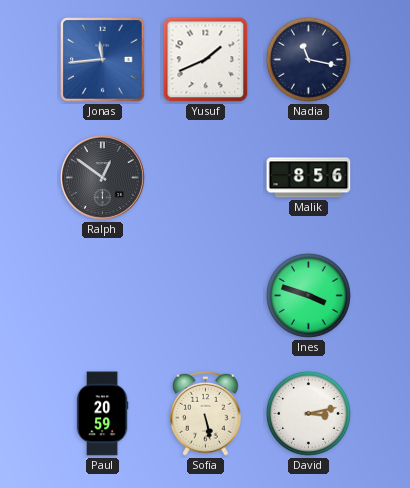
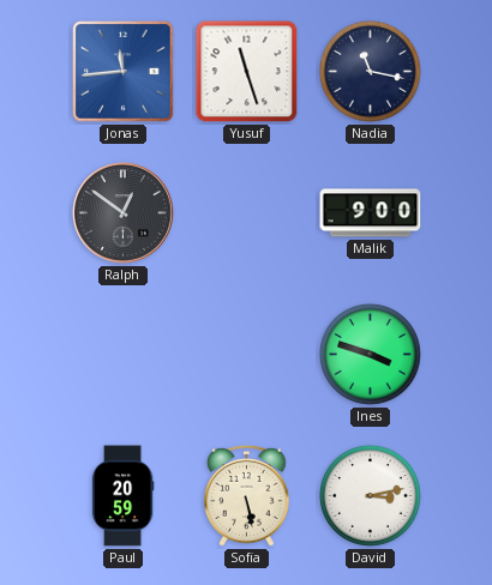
Yusuf: 1:41 -> 11:27 (247, 72)
Malik: 8:56 -> 9:00 (371, 213)
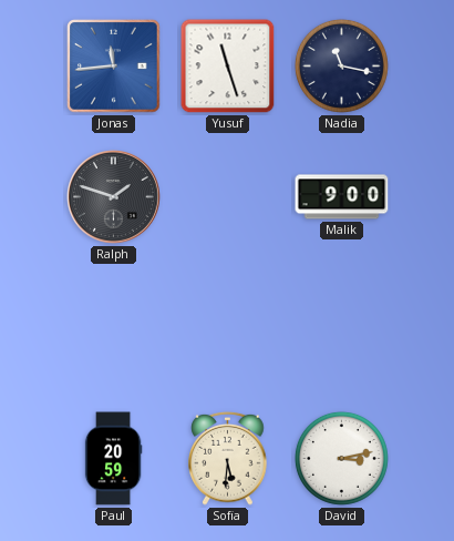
Ralph: 12:51 -> 1:48 (114, 197)
Ines: 3:48 -> none (370, 354)
Sofia: 5:28 -> 5:31 (228, 458)
